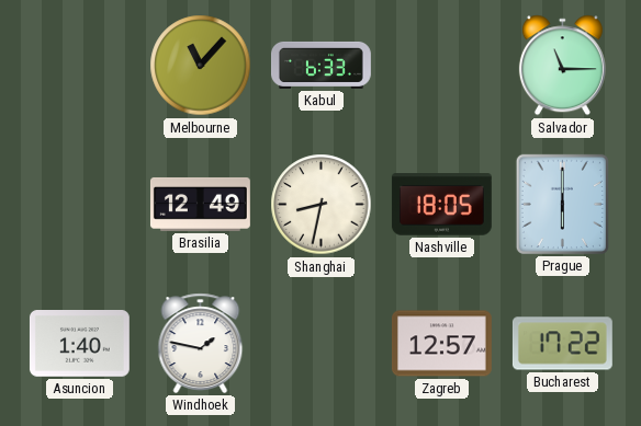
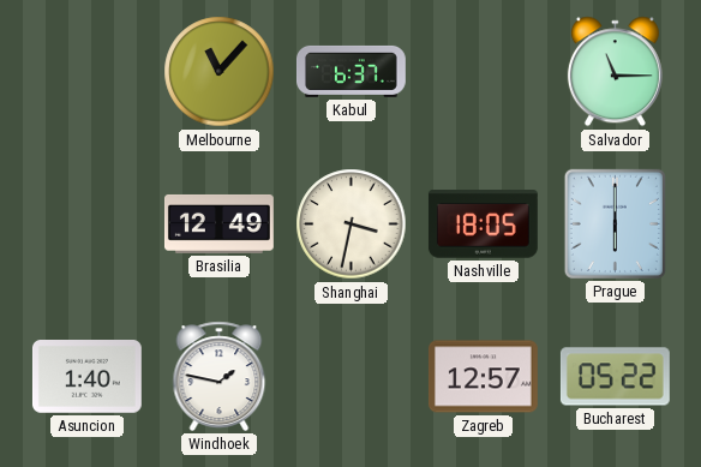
Kabul: 6:33 -> 6:37 (350, 71)
Shanghai: 8:32 -> 3:32 (352, 224)
Bucharest: 17:22 -> 05:22 (615, 377)
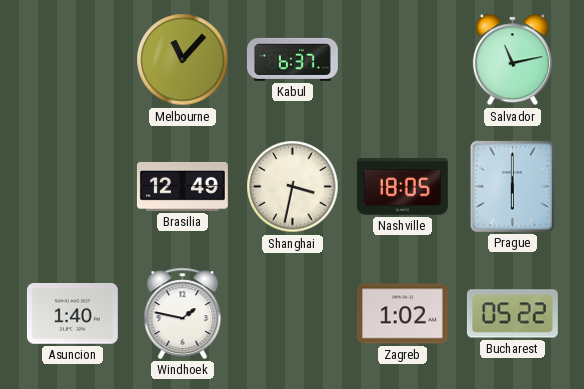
Salvador: 11:15 -> 11:13 (512, 60)
Zagreb: 12:57 -> 1:02 (402, 314)
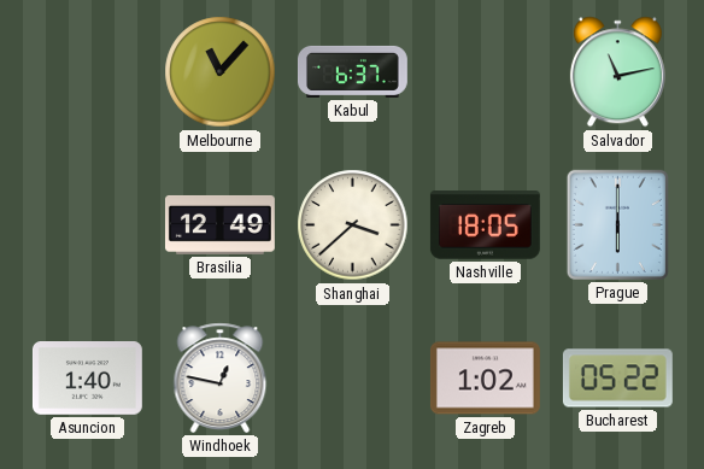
Shanghai: 3:32 -> 3:38 (353, 225)
Windhoek: 1:47 -> 12:47 (221, 377)
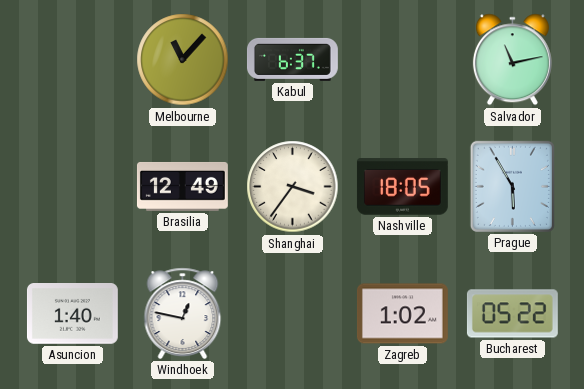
Shanghai: 3:38 -> 3:36 (293, 187)
Prague: 6:00 -> 5:55 (512, 186)
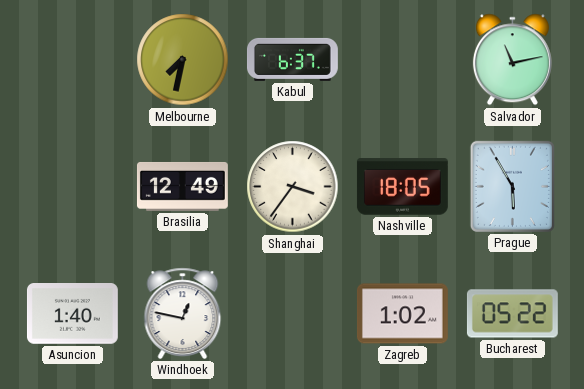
Melbourne: 11:07 -> 7:32 (183, 60)
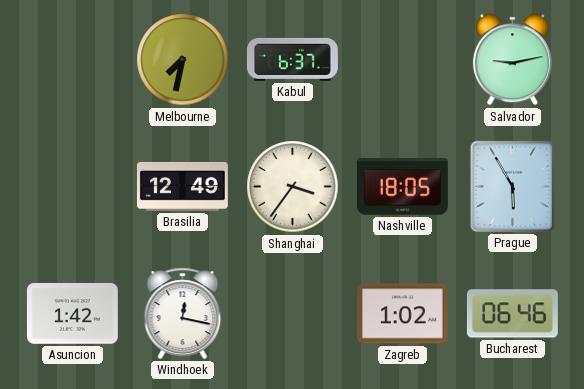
Salvador: 11:13 -> 9:13 (512, 60)
Asuncion: 1:40 -> 1:42 (72, 314)
Windhoek: 12:47 -> 12:17 (183, 313)
Bucharest: 05:22 -> 06:46 (512, 314)
